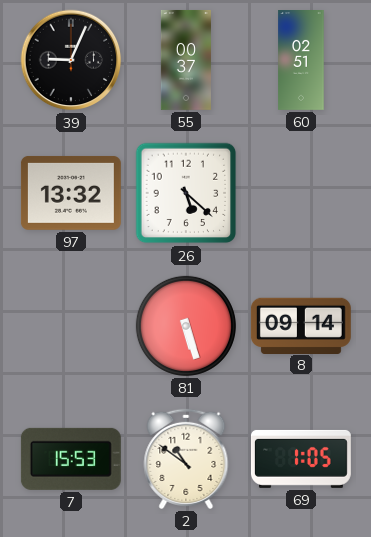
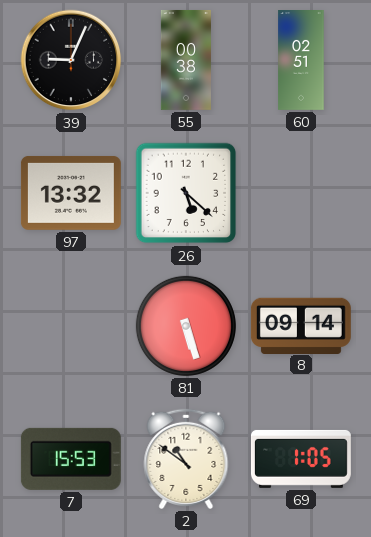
55: 00:37 -> 00:38 (186, 60)
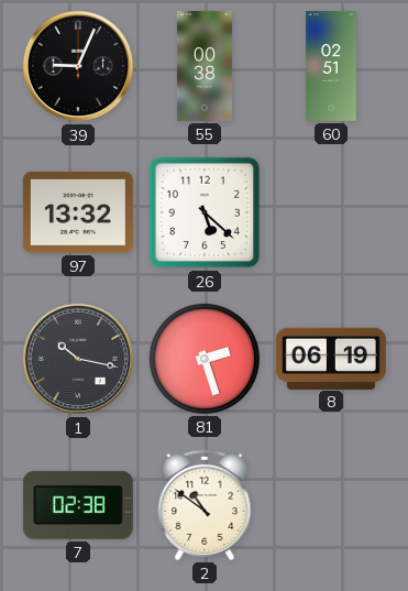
1: none -> 10:17 (78, 359)
81: 5:27 -> 2:27 (205, 359)
8: 09:14 -> 06:19 (331, 358)
7: 15:53 -> 02:38 (78, 505)
69: 1:05 -> none (301, 459)
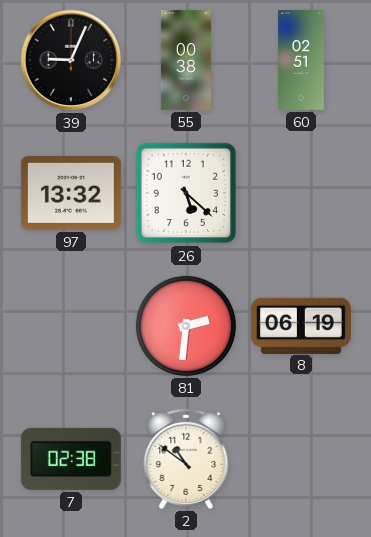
1: 10:17 -> none (78, 359)
81: 2:27 -> 2:31 (186, 326)
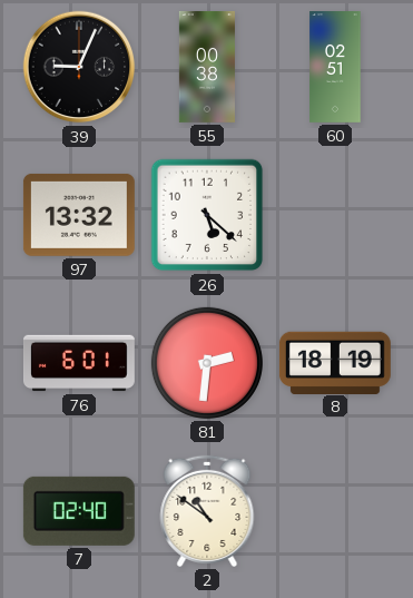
76: none -> 6:01 (79, 363)
8: 06:19 -> 18:19 (335, 362)
7: 02:38 -> 02:40 (79, 511)
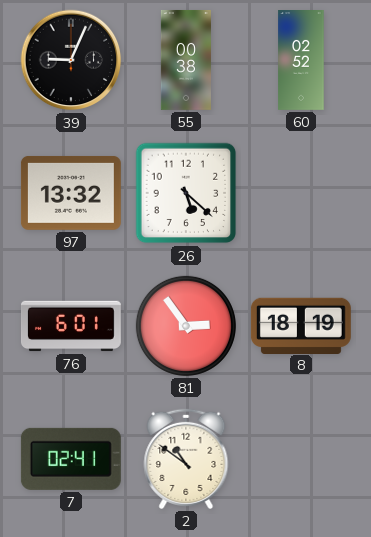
60: 02:51 -> 02:52 (301, 61)
81: 2:31 -> 2:54 (186, 326)
7: 02:40 -> 02:41 (71, 459)
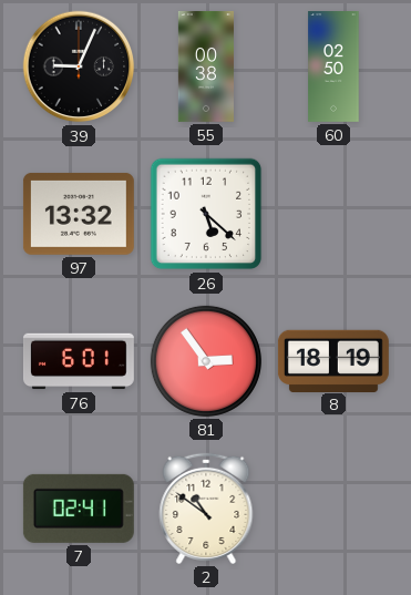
60: 02:52 -> 02:50 (333, 68)
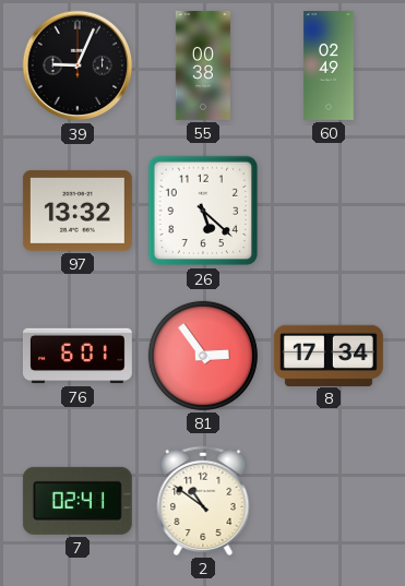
60: 02:50 -> 02:49 (329, 67)
8: 18:19 -> 17:34 (329, 355)
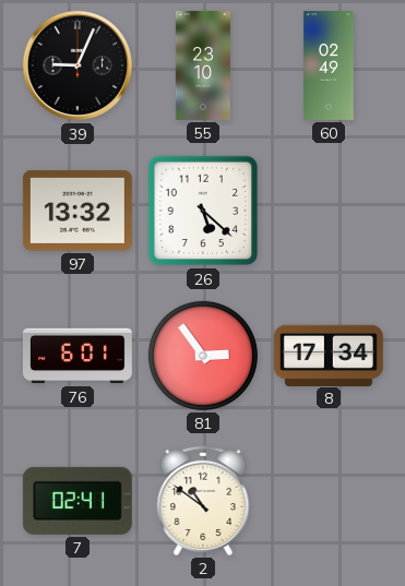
55: 00:38 -> 23:10 (203, 65)
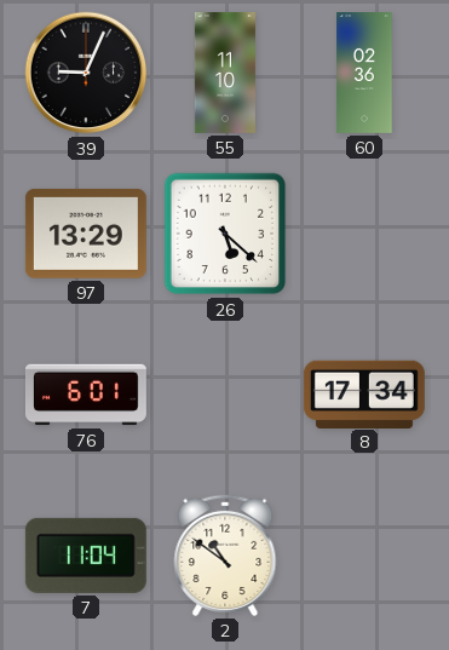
55: 23:10 -> 11:10 (225, 73)
60: 02:49 -> 02:36 (364, 74)
97: 13:32 -> 13:29 (86, 234)
81: 2:54 -> none (203, 356)
7: 02:41 -> 11:04 (86, 556)
